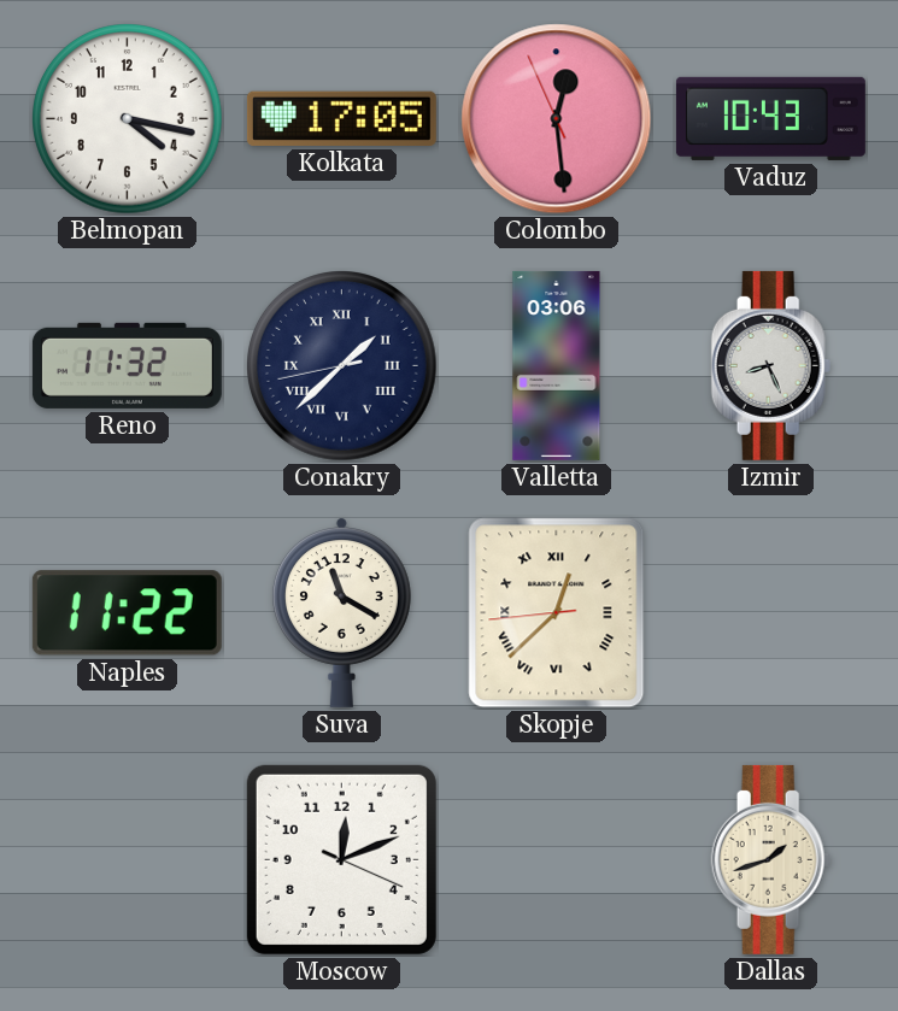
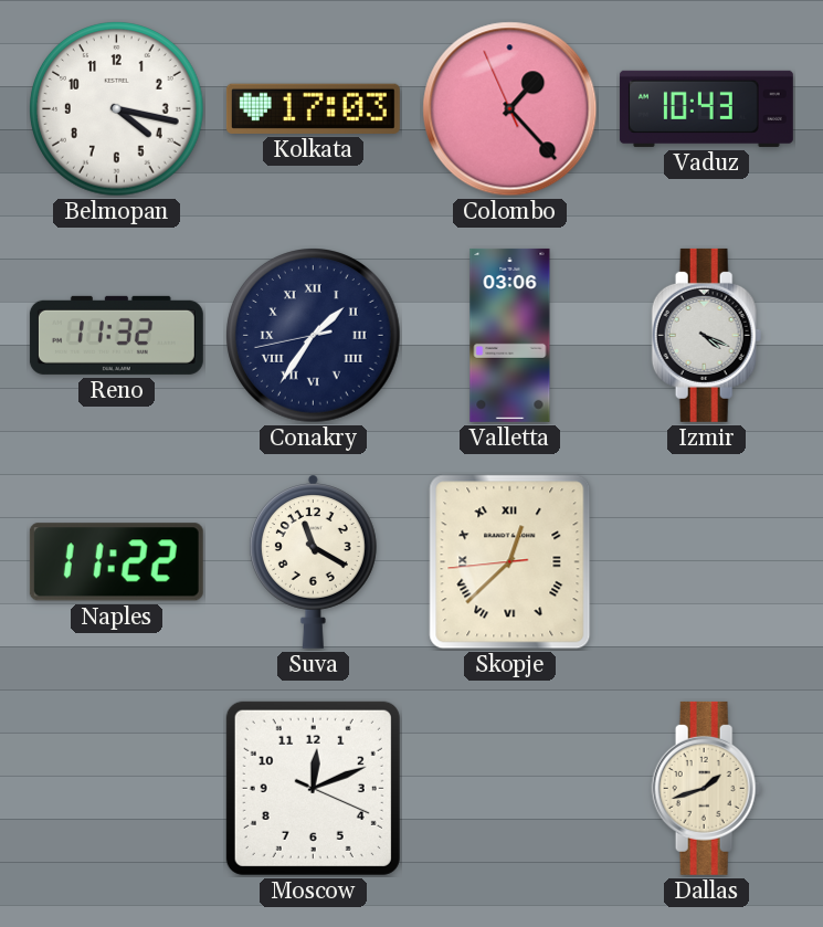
Kolkata: 17:05 -> 17:03 (313, 108)
Colombo: 12:28 -> 1:22 (510, 109)
Conakry: 1:37 -> 1:35 (314, 336)
Izmir: 8:26 -> 4:19 (707, 335)
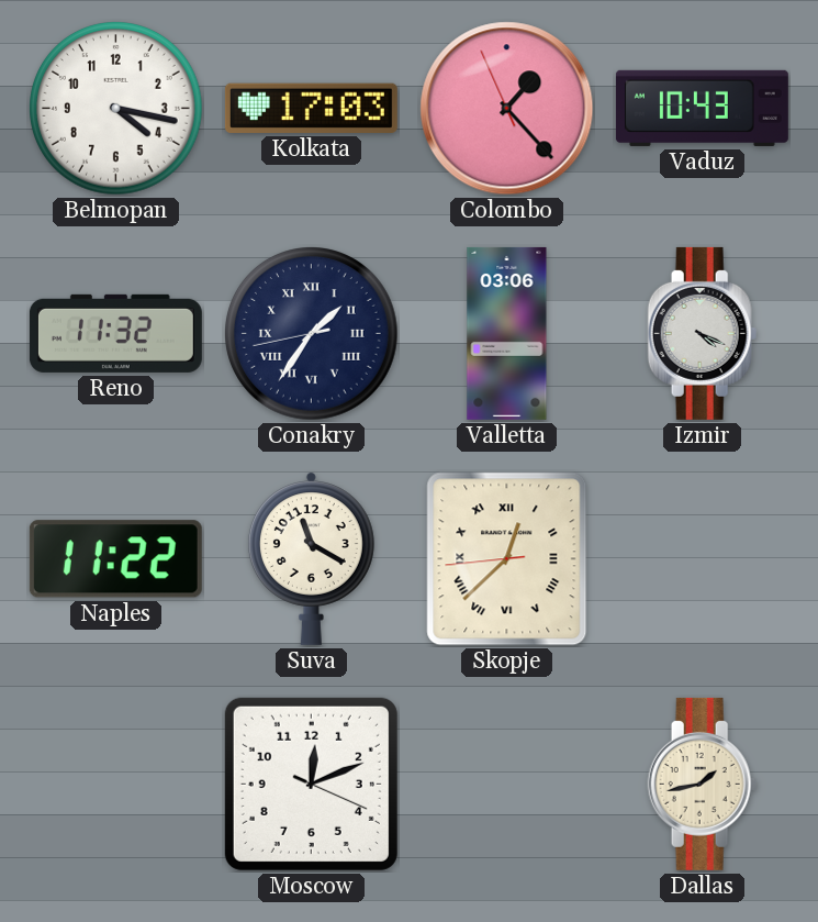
Dallas: 1:42 -> 1:43 (703, 784)
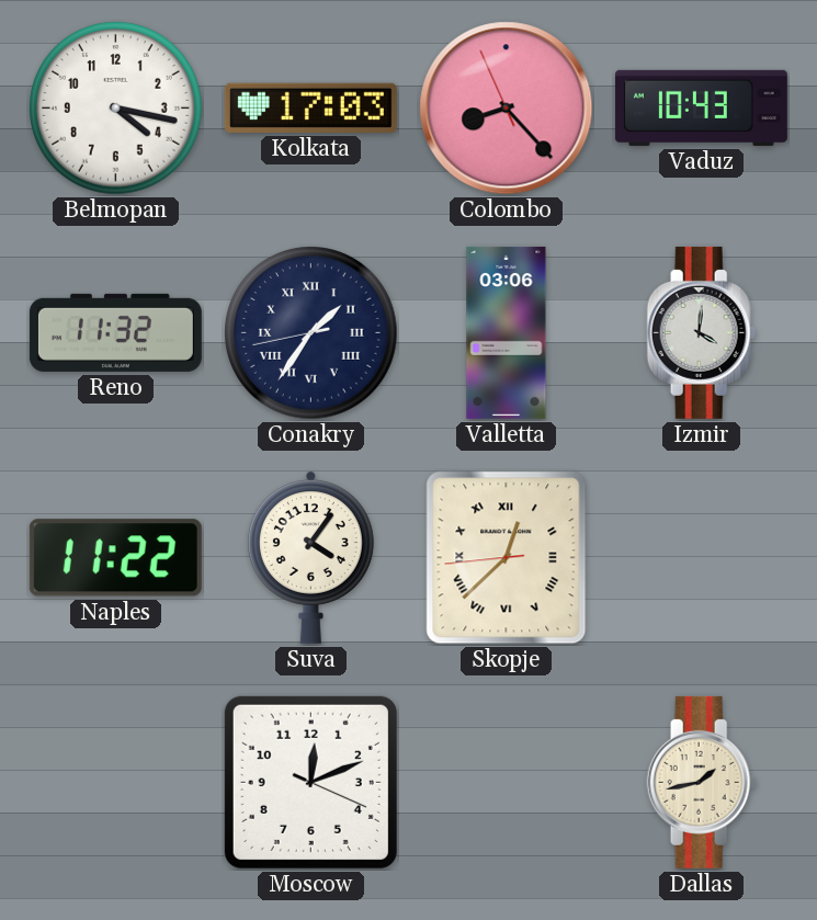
Colombo: 1:22 -> 8:22 (507, 109)
Izmir: 4:19 -> 4:01 (702, 332)
Suva: 11:20 -> 4:06 (310, 557)
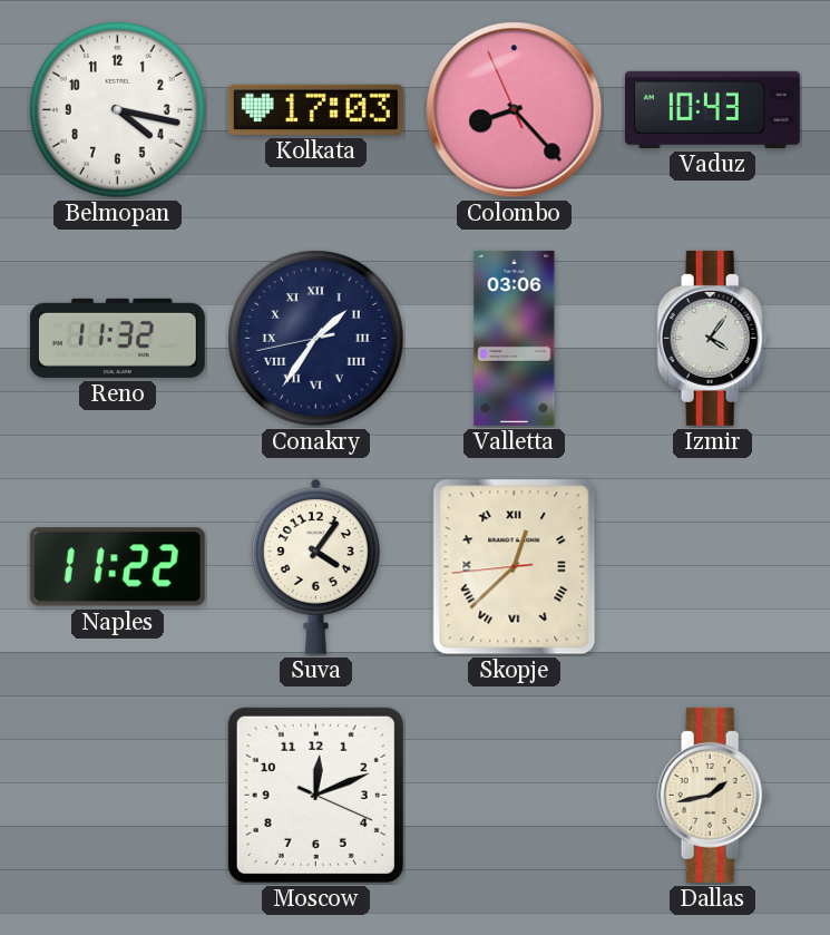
Izmir: 4:01 -> 4:06 (713, 338)
